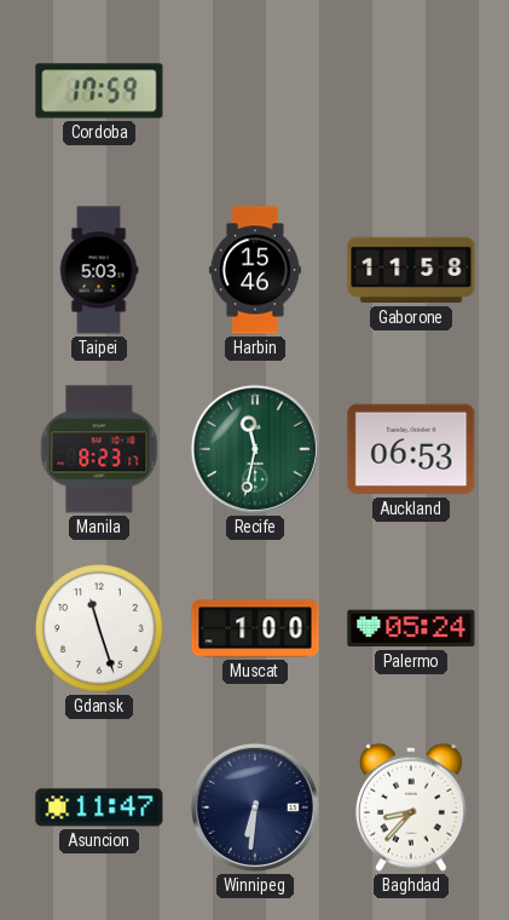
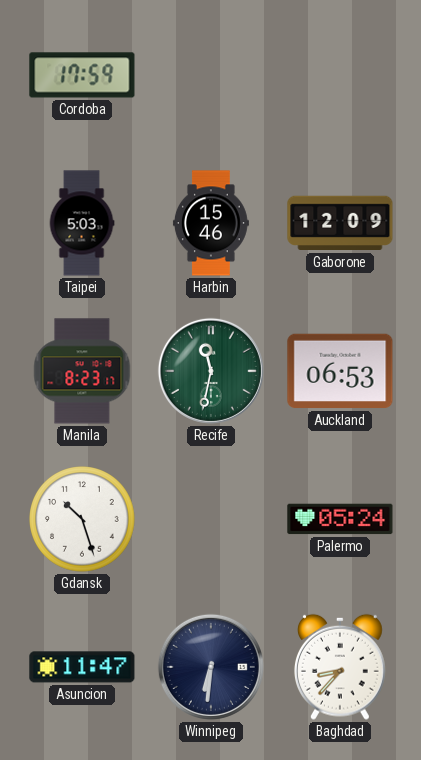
Gaborone: 11:58 -> 12:09 (340, 223)
Gdansk: 11:27 -> 10:27 (82, 519)
Muscat: 1:00 -> none (255, 628)
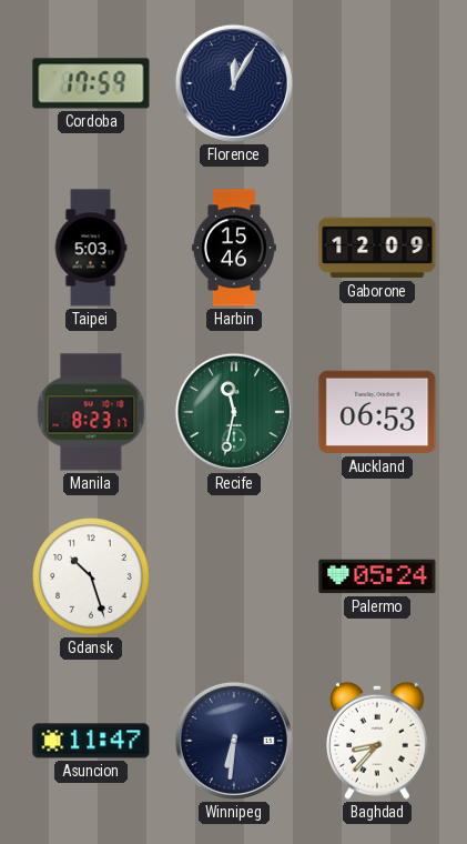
Florence: none -> 12:05 (234, 83)
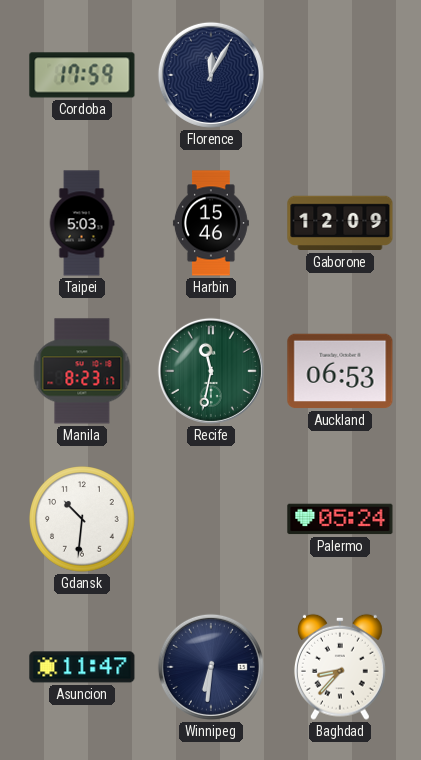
Gdansk: 10:27 -> 10:31 (82, 519)
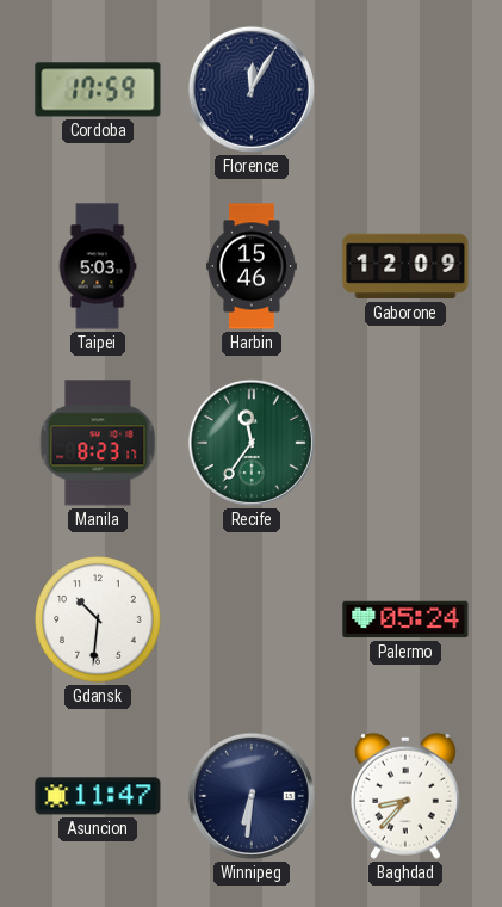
Recife: 11:32 -> 11:36 (252, 443)
Auckland: 06:53 -> none (340, 371)
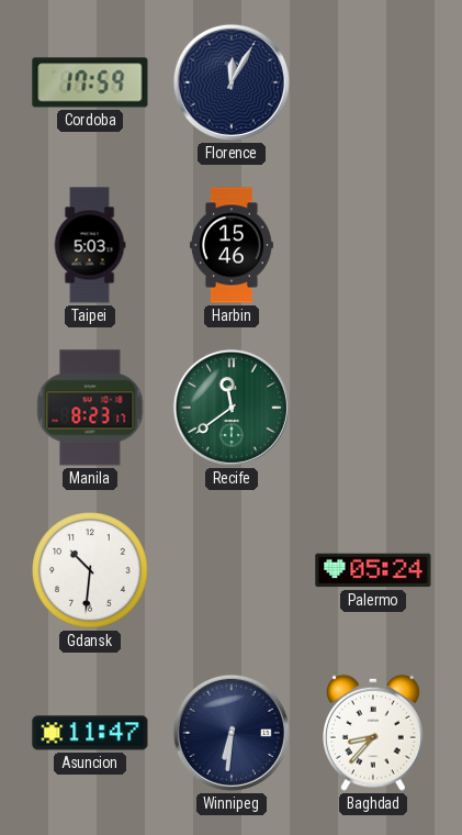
Gaborone: 12:09 -> none (405, 266)
Recife: 11:36 -> 11:39 (232, 408)
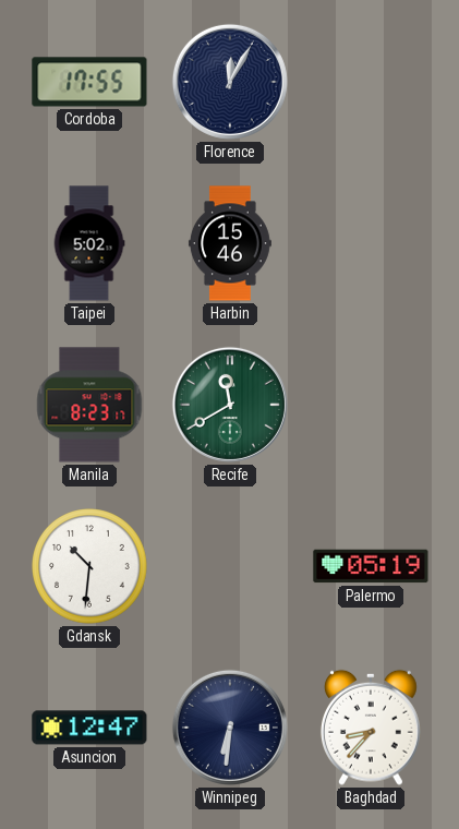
Cordoba: 17:59 -> 17:55 (89, 82)
Taipei: 5:03 -> 5:02 (89, 243)
Recife: 11:39 -> 11:40 (230, 405)
Palermo: 05:24 -> 05:19 (371, 566)
Asuncion: 11:47 -> 12:47 (89, 728)
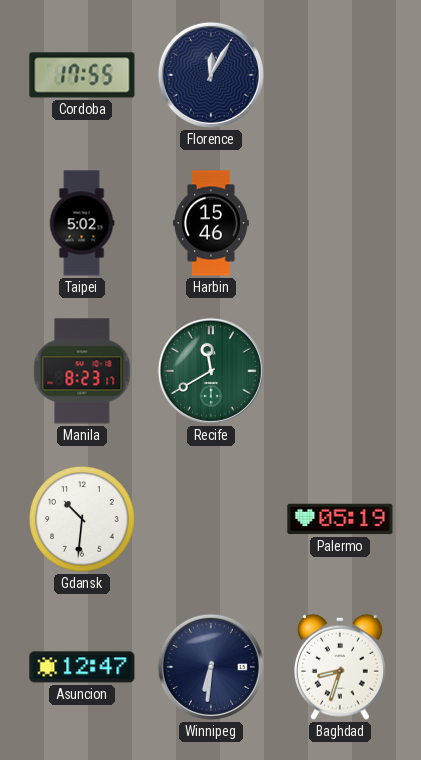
Baghdad: 8:37 -> 8:33 (340, 667)
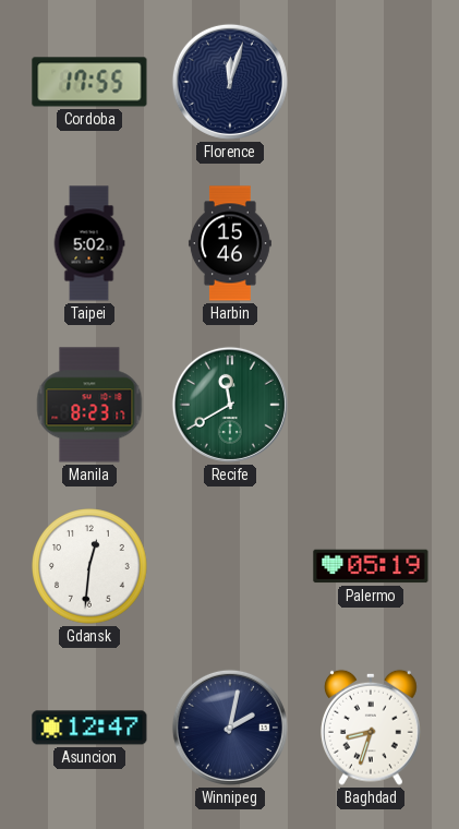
Florence: 12:05 -> 12:03 (230, 82)
Gdansk: 10:31 -> 12:31 (89, 566)
Winnipeg: 6:31 -> 2:02 (230, 728)
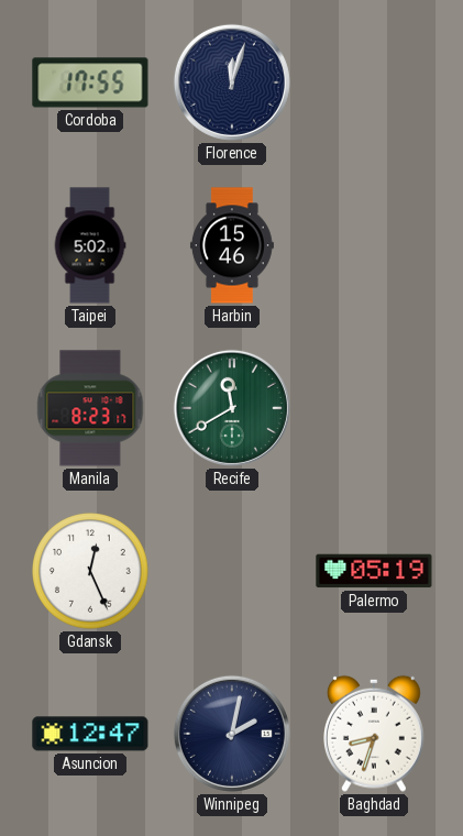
Gdansk: 12:31 -> 12:26 (90, 571)
